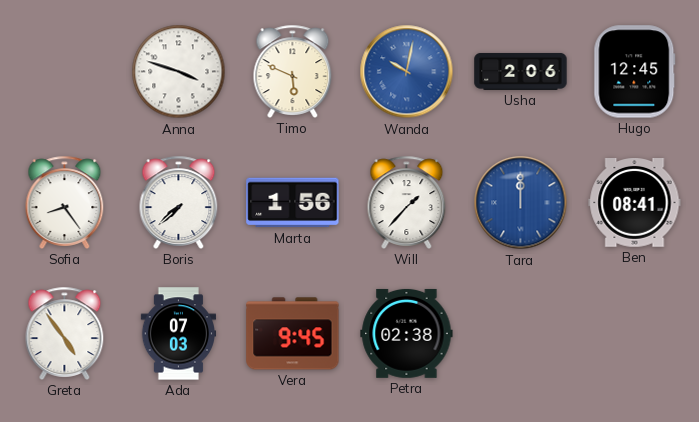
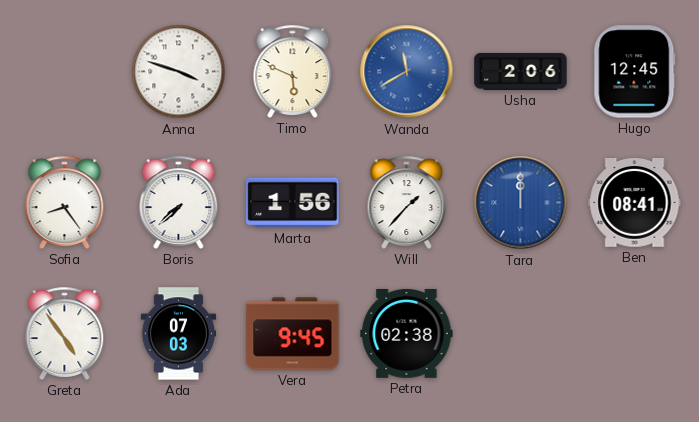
Wanda: 10:02 -> 11:40 (407, 72)
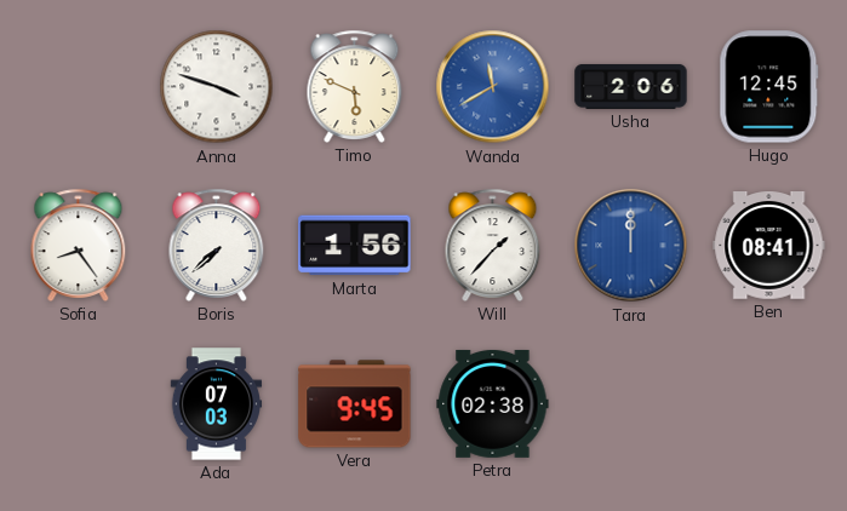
Greta: 4:54 -> none (65, 333)
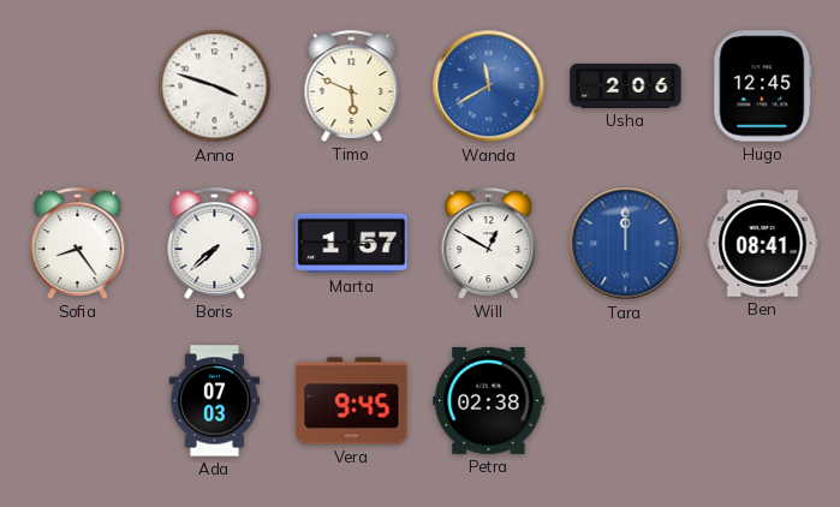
Marta: 1:56 -> 1:57 (352, 244)
Will: 1:37 -> 12:50 (489, 243)
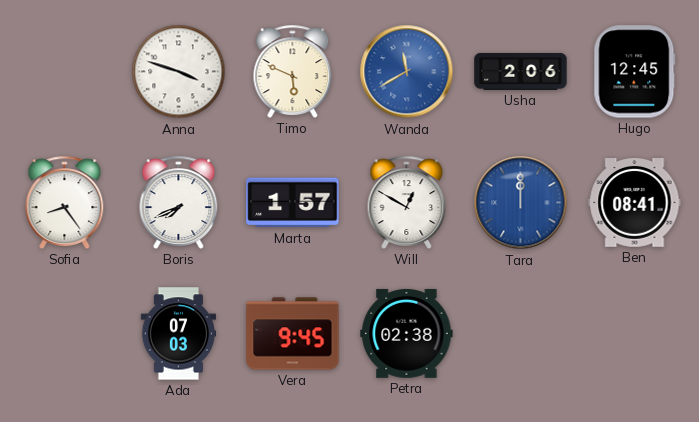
Boris: 7:38 -> 7:41 (179, 202)
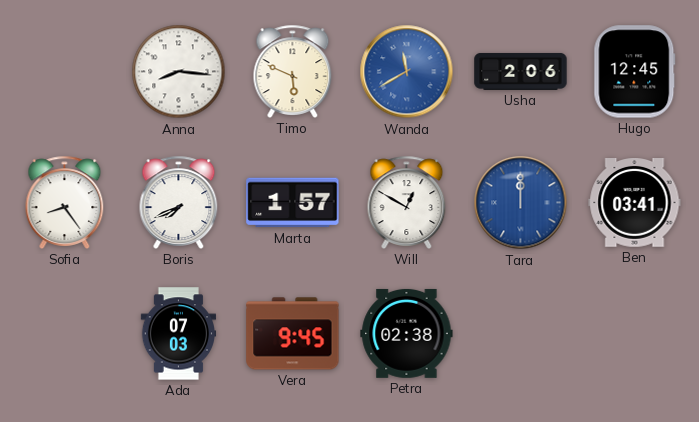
Anna: 3:48 -> 8:16 (179, 72)
Ben: 08:41 -> 03:41 (635, 203)
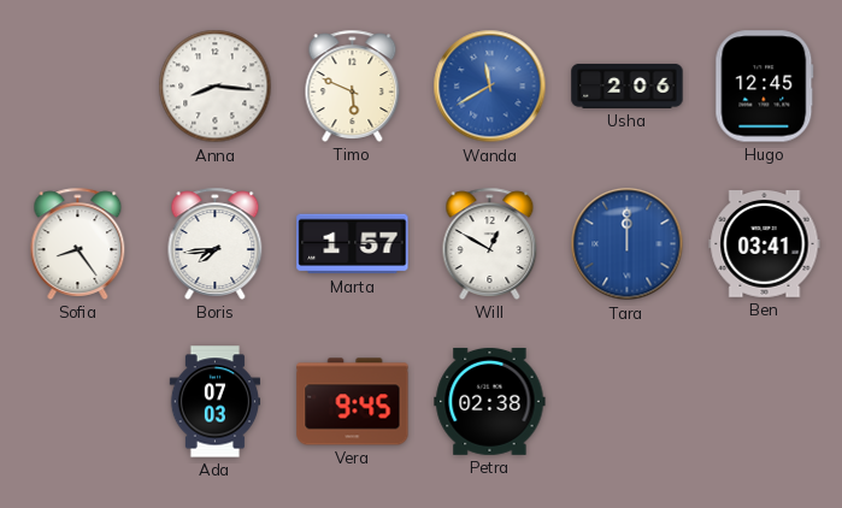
Boris: 7:41 -> 7:44 (216, 243)
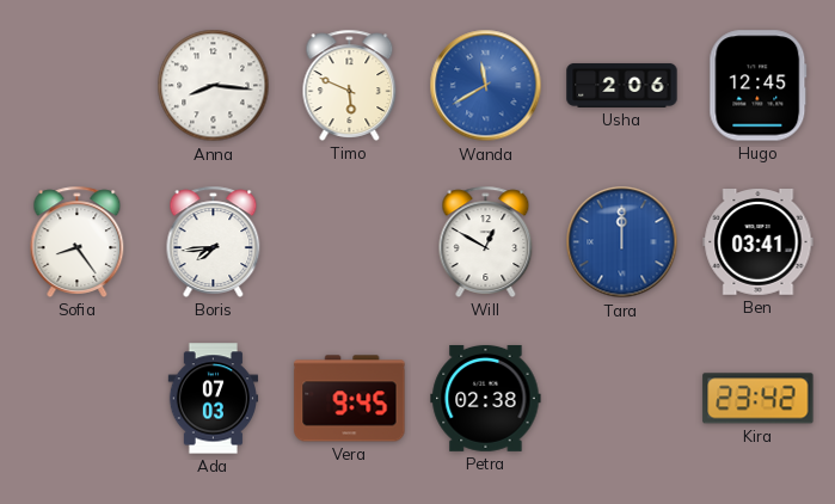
Marta: 1:57 -> none (353, 244)
Kira: none -> 23:42 (759, 399)
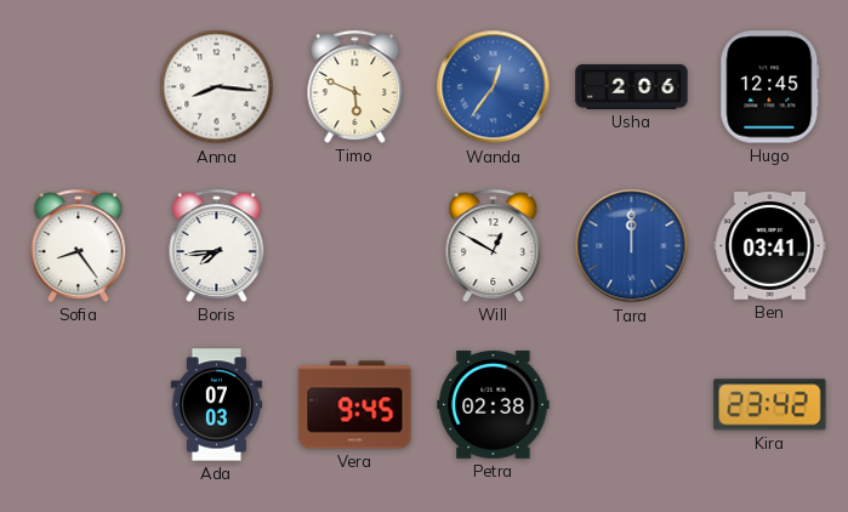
Wanda: 11:40 -> 12:36 (494, 87)
